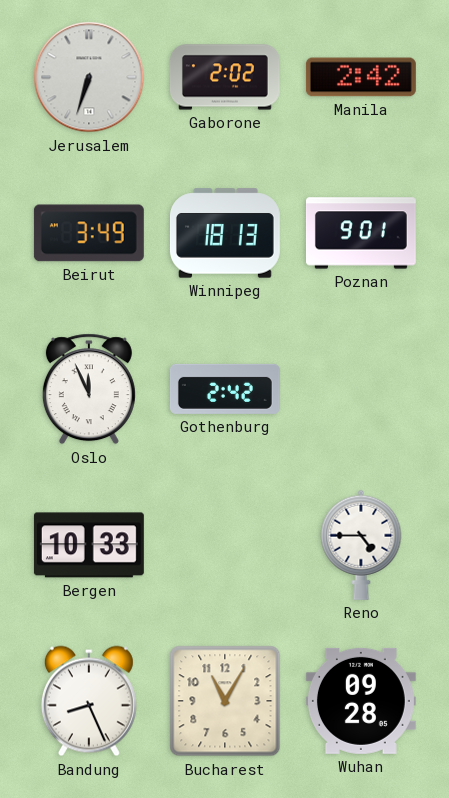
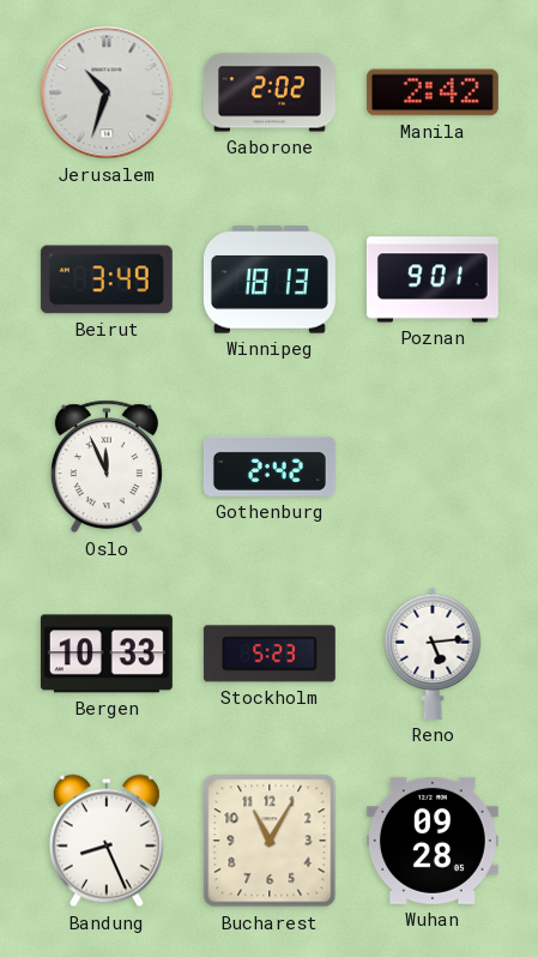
Jerusalem: 6:33 -> 10:33 (107, 92)
Stockholm: none -> 5:23 (270, 654)
Reno: 4:45 -> 5:14 (433, 654)
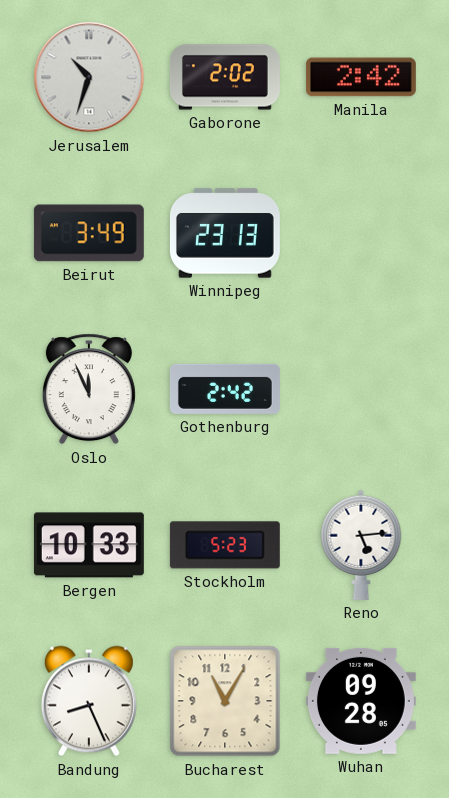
Winnipeg: 18:13 -> 23:13 (225, 233)
Poznan: 9:01 -> none (433, 279)
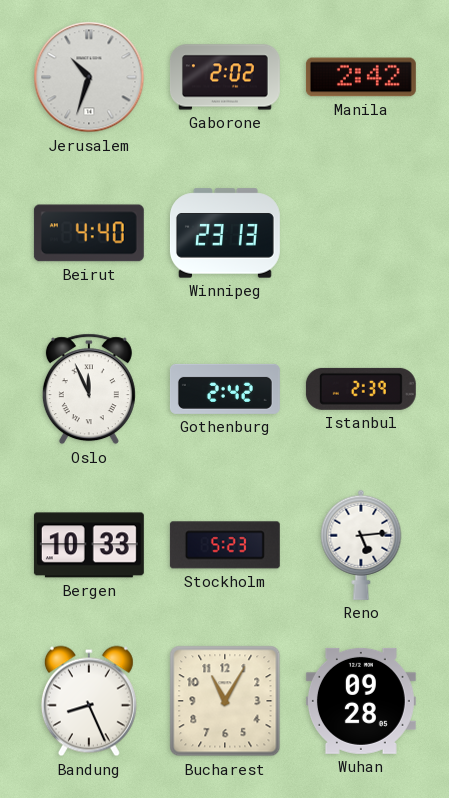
Beirut: 3:49 -> 4:40 (89, 233)
Istanbul: none -> 2:39 (361, 389)
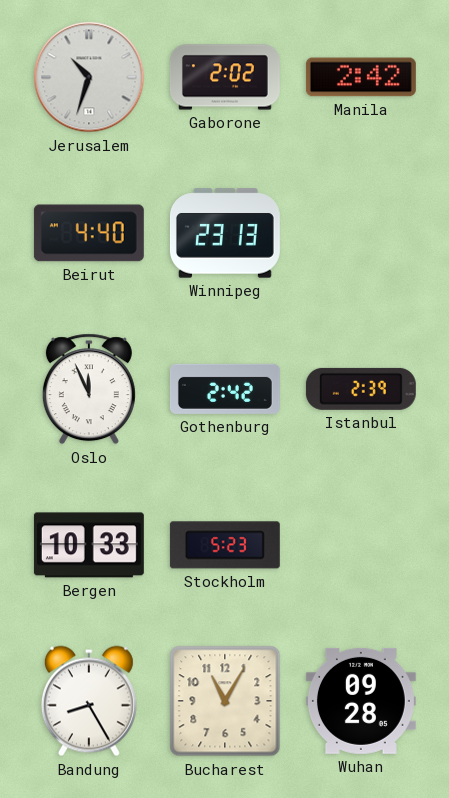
Reno: 5:14 -> none (361, 545)
Bandung: 8:26 -> 8:25 (89, 701)
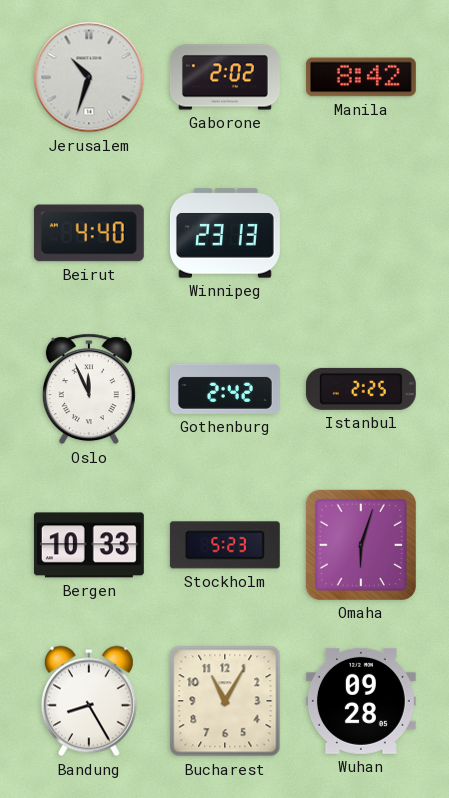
Manila: 2:42 -> 8:42 (361, 77)
Istanbul: 2:39 -> 2:25 (361, 389)
Omaha: none -> 6:03 (361, 545)
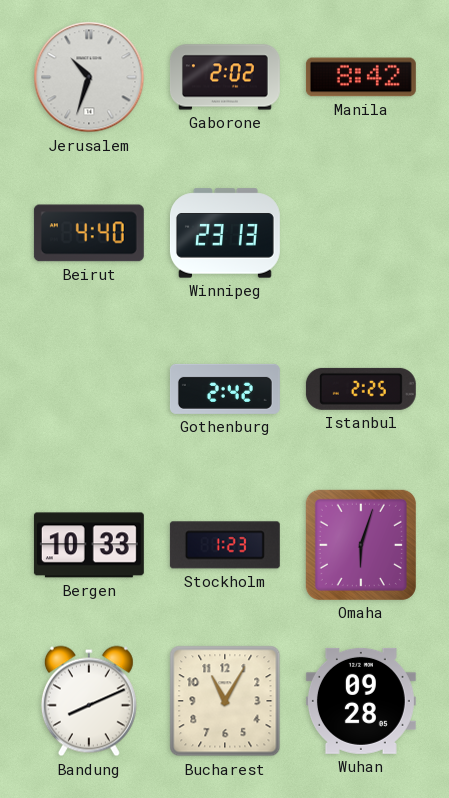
Oslo: 11:56 -> none (89, 389)
Stockholm: 5:23 -> 1:23 (225, 545)
Bandung: 8:25 -> 8:11 (89, 701)
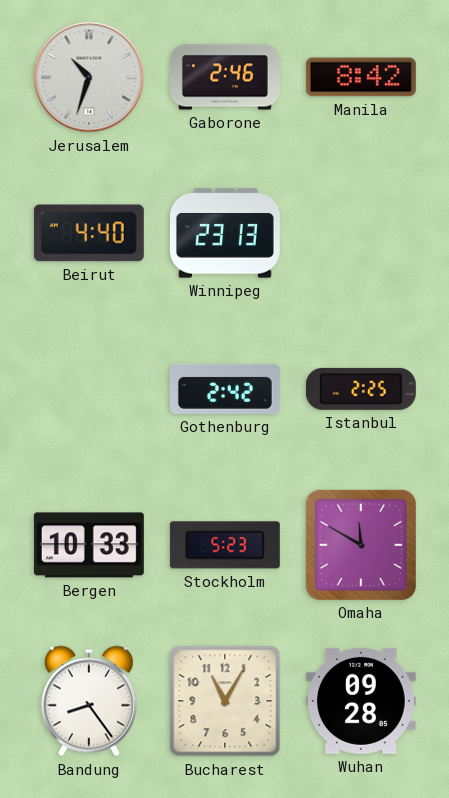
Gaborone: 2:02 -> 2:46 (225, 77)
Stockholm: 1:23 -> 5:23 (225, 545)
Omaha: 6:03 -> 11:50 (361, 545)
Bandung: 8:11 -> 8:24 (89, 701)
